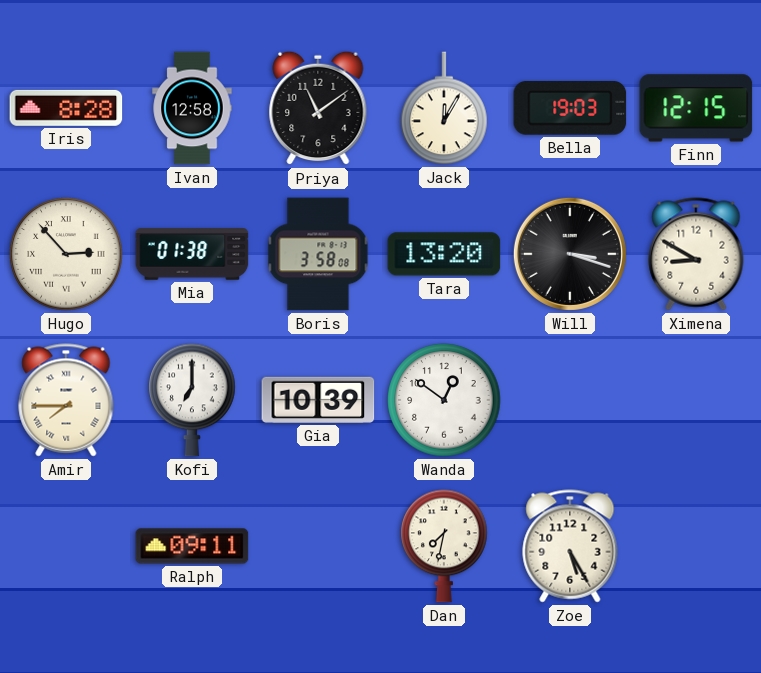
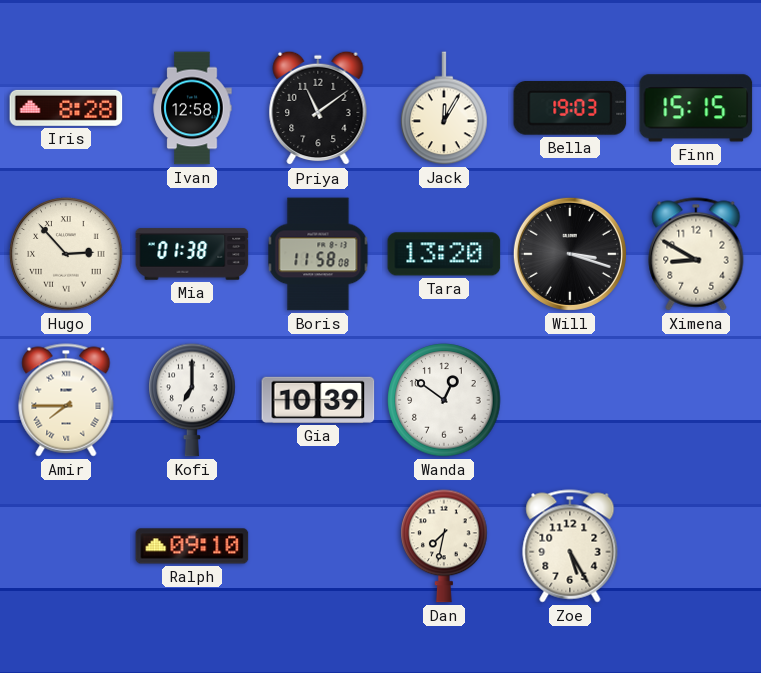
Finn: 12:15 -> 15:15 (696, 108)
Boris: 3:58 -> 11:58 (318, 254)
Ralph: 09:11 -> 09:10 (192, 546)
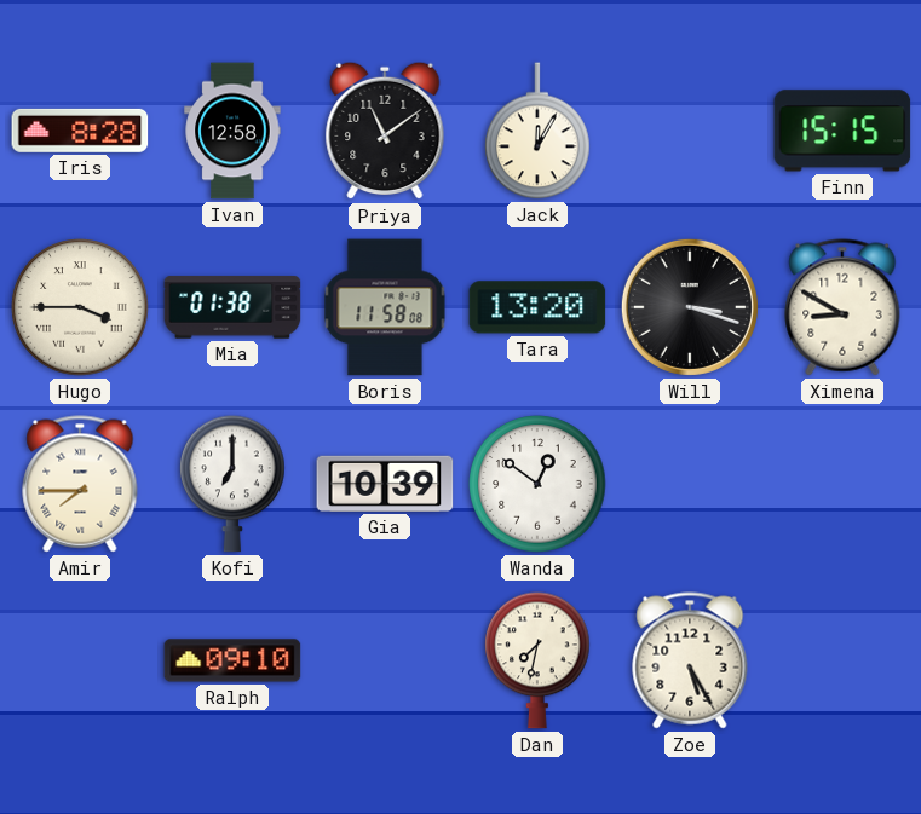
Bella: 19:03 -> none (570, 108)
Hugo: 2:53 -> 3:45 (80, 307)
